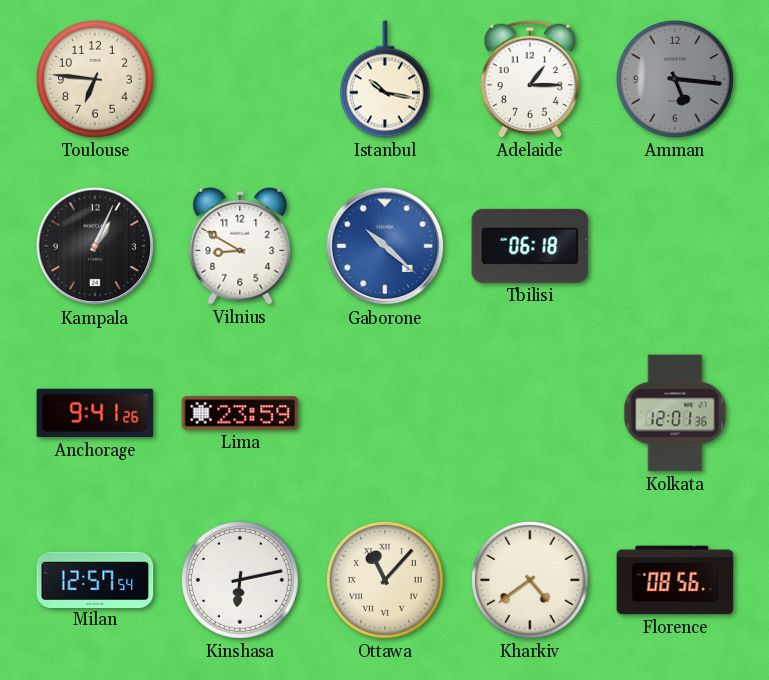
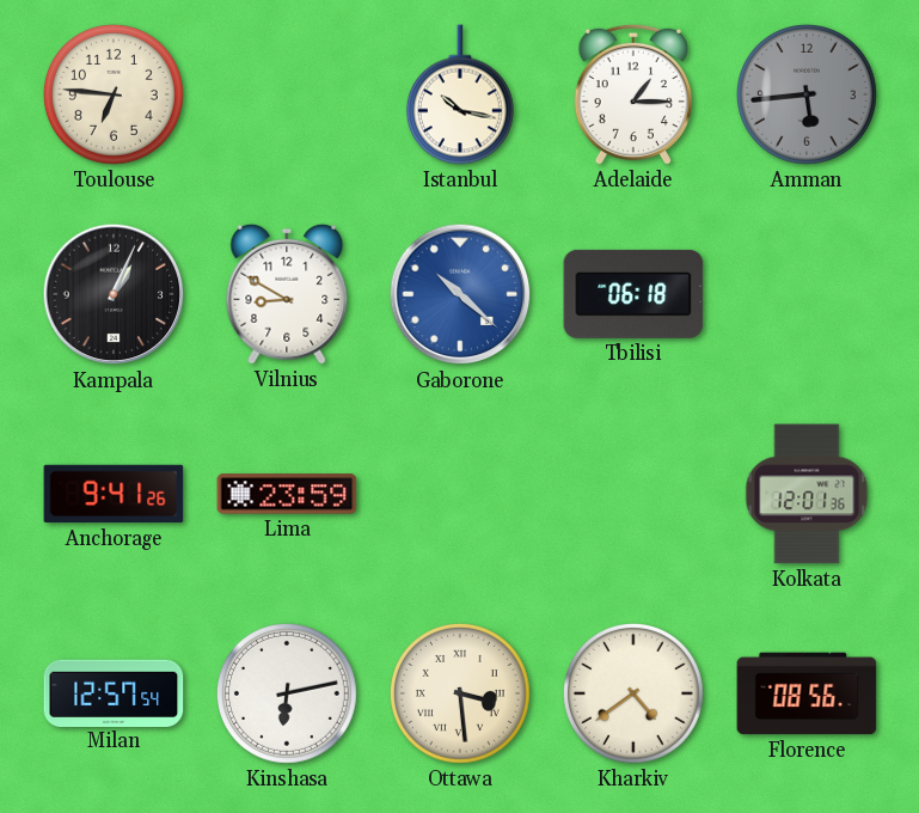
Amman: 5:16 -> 5:44 (807, 94)
Ottawa: 11:07 -> 3:29 (460, 693)
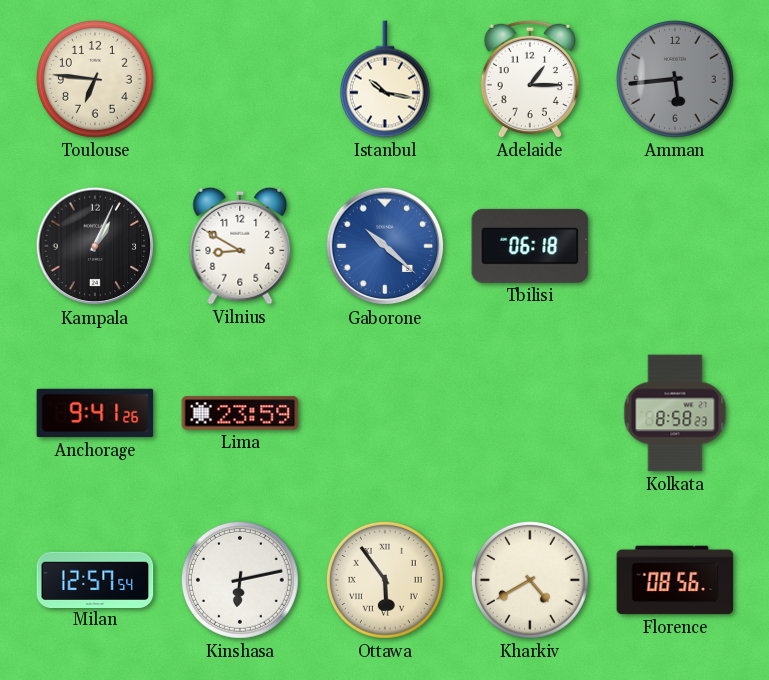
Kolkata: 12:01 -> 8:58 (675, 413)
Ottawa: 3:29 -> 5:54 (385, 580)
Kharkiv: 4:39 -> 4:40 (530, 580)
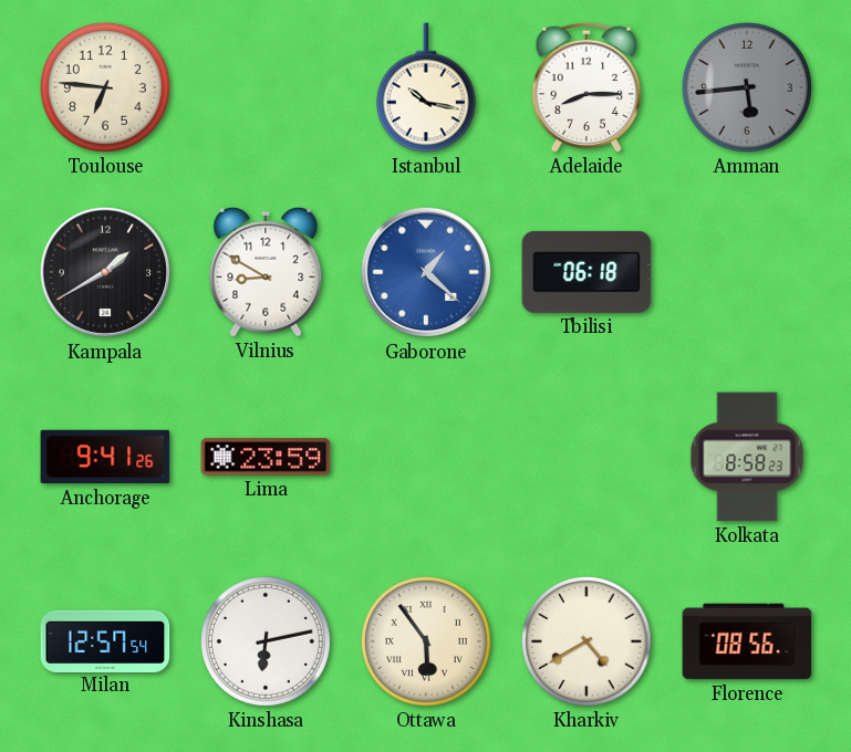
Adelaide: 1:15 -> 8:15 (585, 87)
Kampala: 1:04 -> 1:40 (105, 272)
Gaborone: 10:22 -> 1:22 (426, 272)
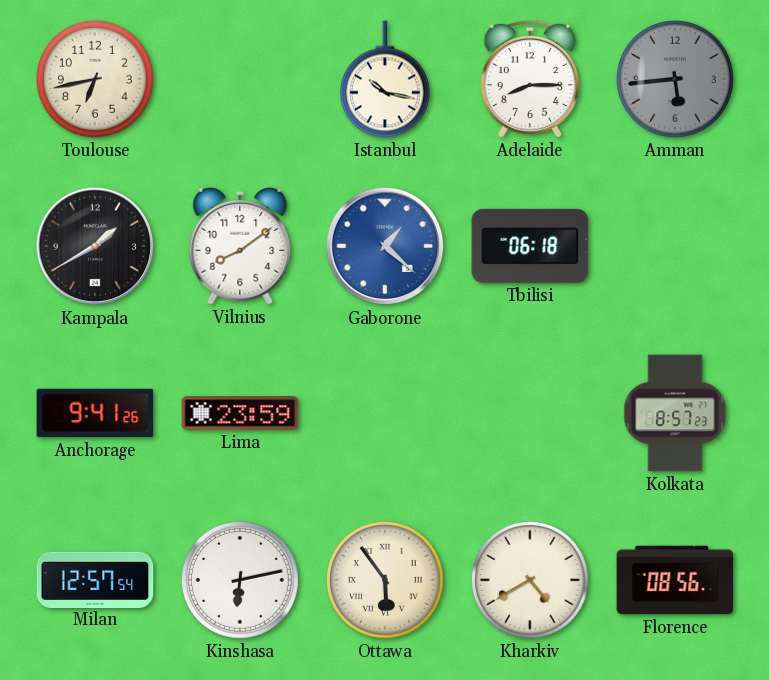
Toulouse: 6:46 -> 6:43 (95, 79)
Vilnius: 8:50 -> 8:09 (240, 246)
Kolkata: 8:58 -> 8:57 (675, 413)
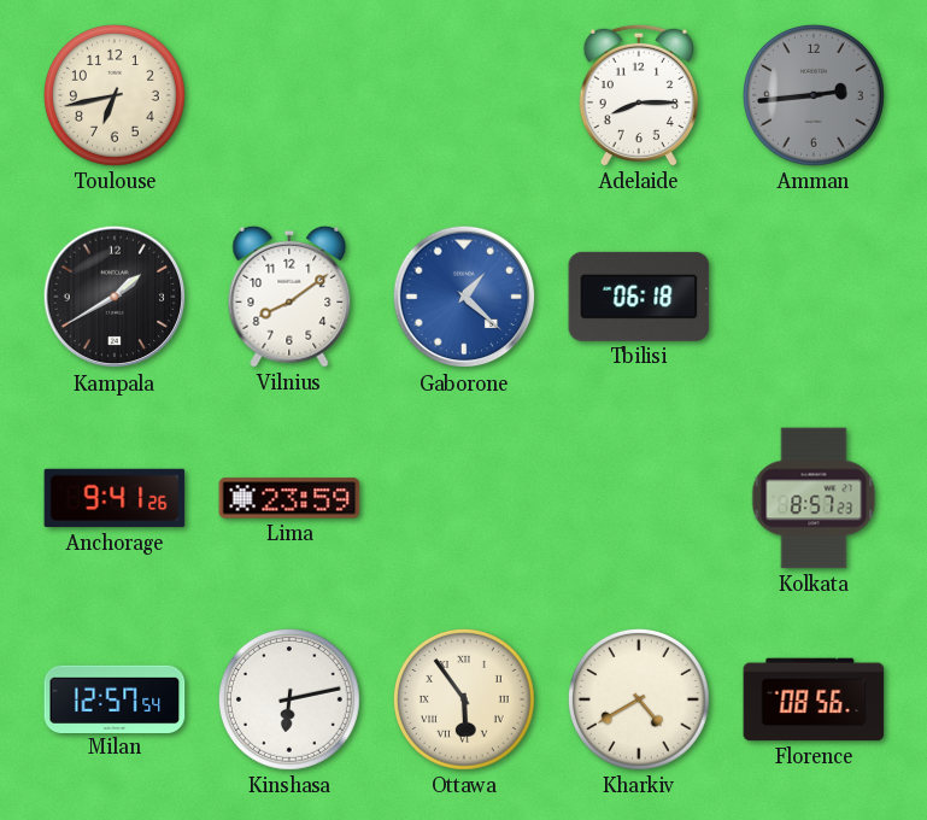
Istanbul: 10:17 -> none (385, 79)
Amman: 5:44 -> 2:44 (814, 95)
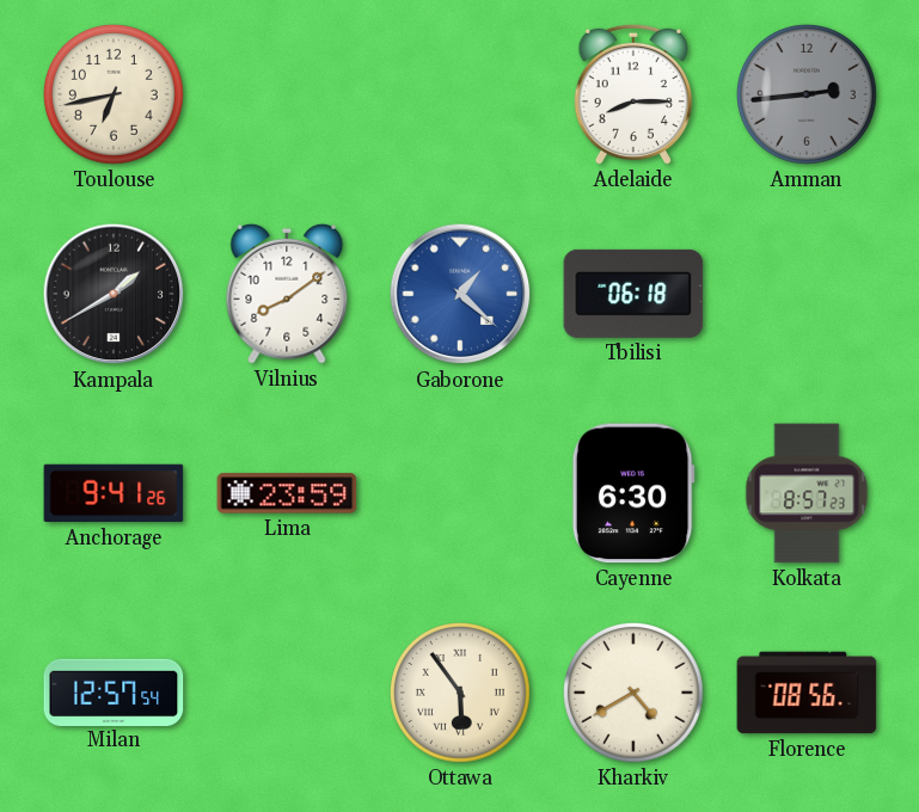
Cayenne: none -> 6:30 (633, 493)
Kinshasa: 6:13 -> none (289, 699)
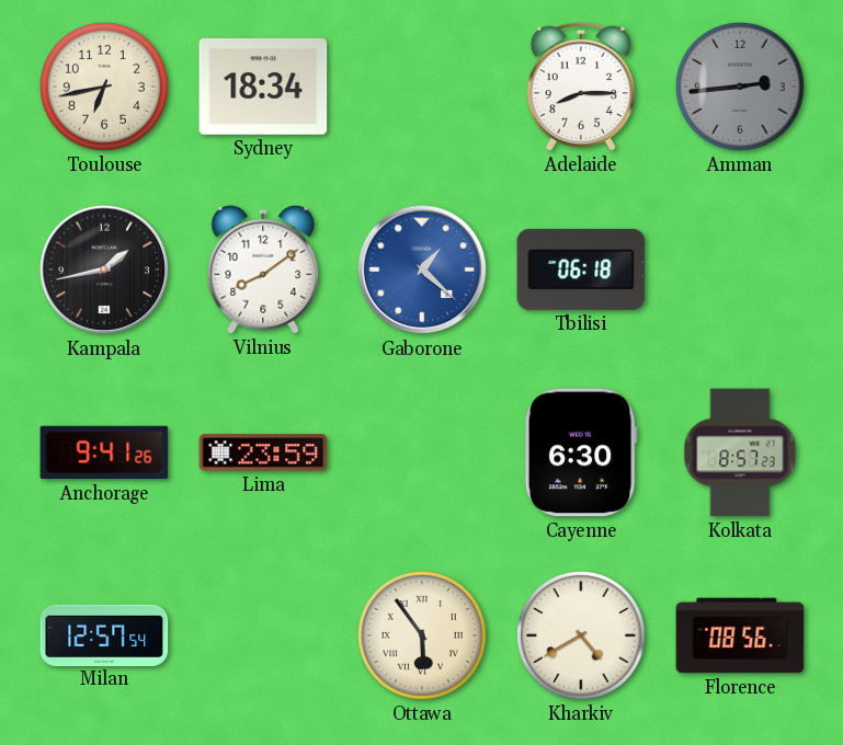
Sydney: none -> 18:34 (263, 87)
Kampala: 1:40 -> 1:43 (104, 270)
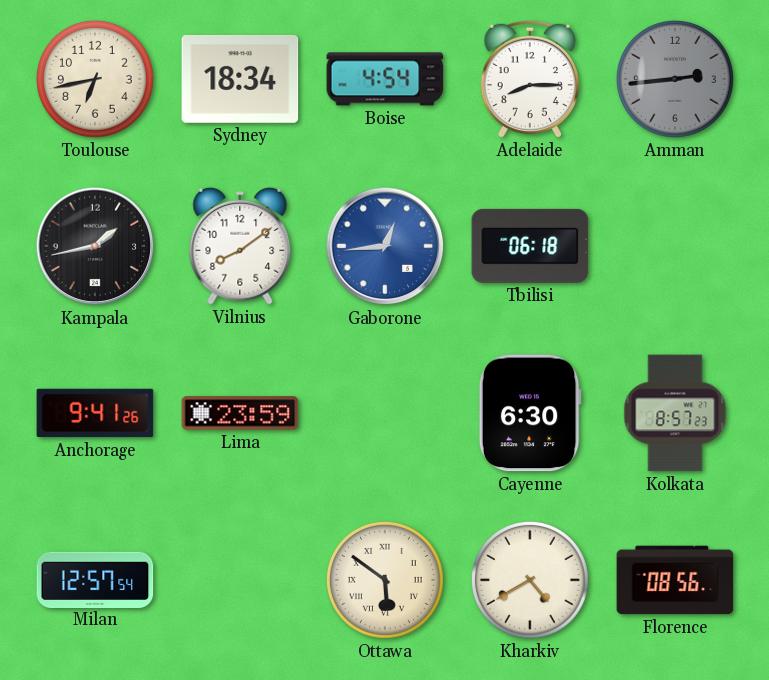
Boise: none -> 4:54 (385, 79)
Gaborone: 1:22 -> 12:44 (385, 246)
Ottawa: 5:54 -> 5:51 (385, 580)
